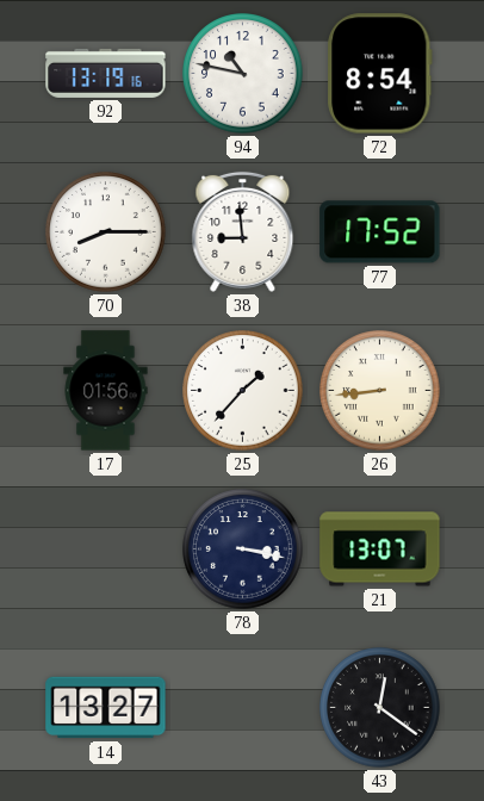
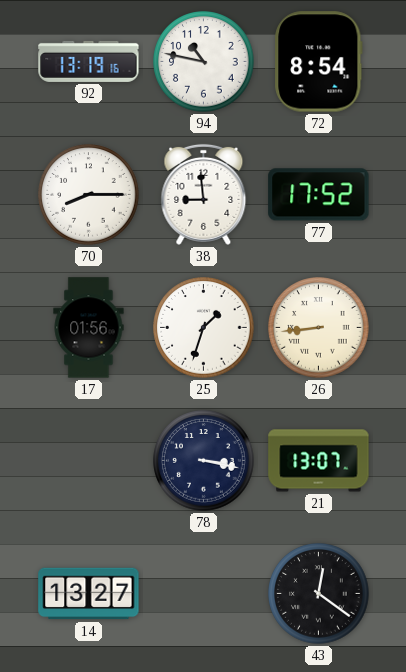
25: 1:37 -> 1:33 (204, 328)
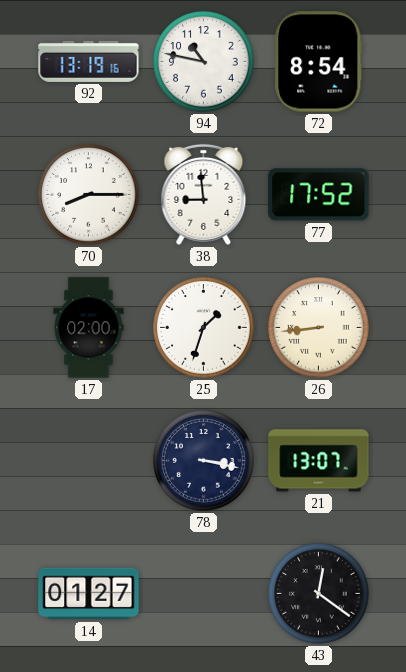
17: 01:56 -> 02:00 (89, 328)
14: 13:27 -> 01:27 (89, 594)
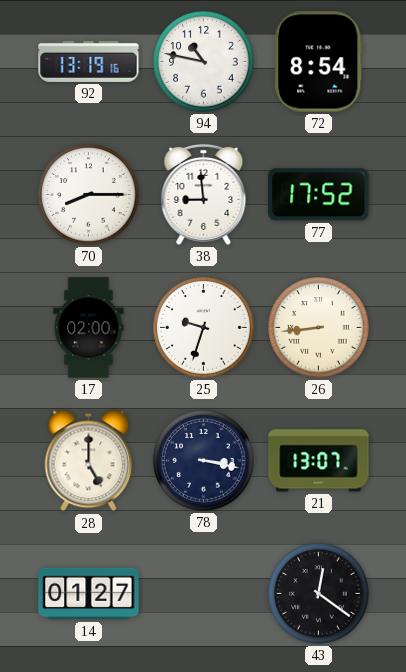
25: 1:33 -> 9:33 (204, 328)
28: none -> 5:00 (89, 461)
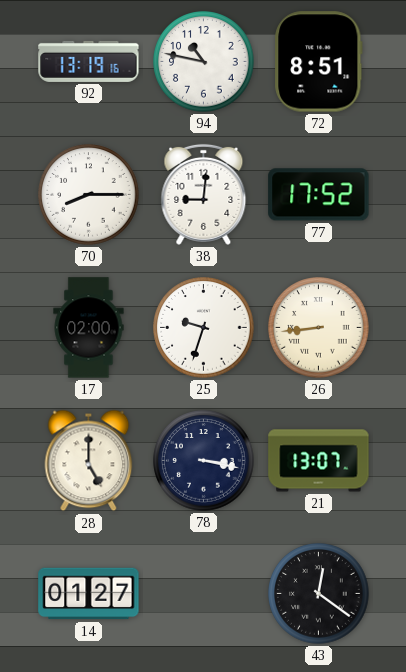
72: 8:54 -> 8:51 (319, 62)
38: 8:59 -> 9:01 (204, 194)
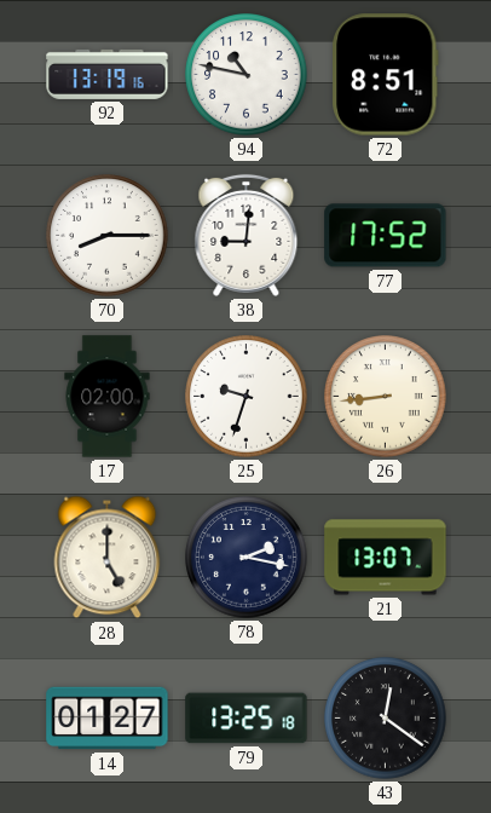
78: 3:17 -> 2:17 (247, 558)
79: none -> 13:25 (247, 719)
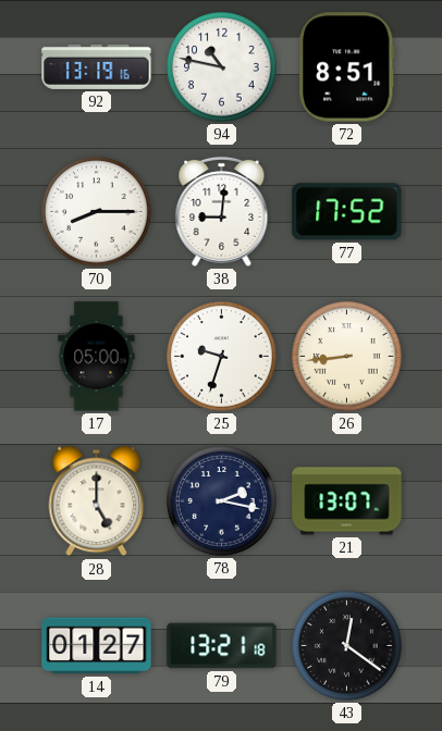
17: 02:00 -> 05:00 (97, 357)
79: 13:25 -> 13:21 (222, 646)
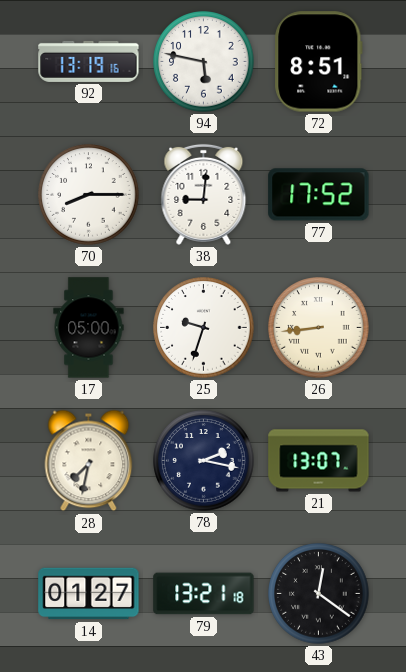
94: 10:47 -> 5:47 (204, 62)
28: 5:00 -> 7:32 (89, 461)
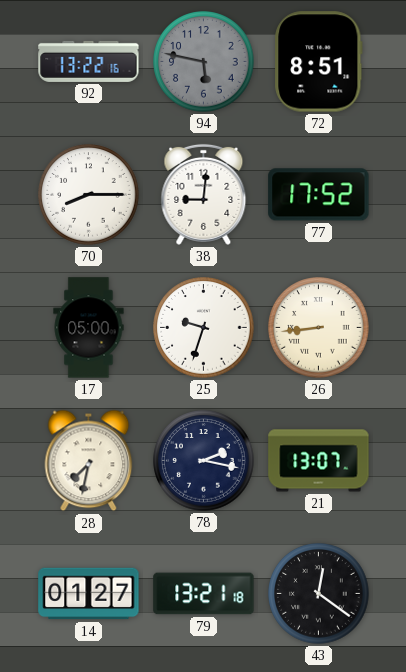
92: 13:19 -> 13:22 (89, 61)
94 dial: white -> grey (204, 62)
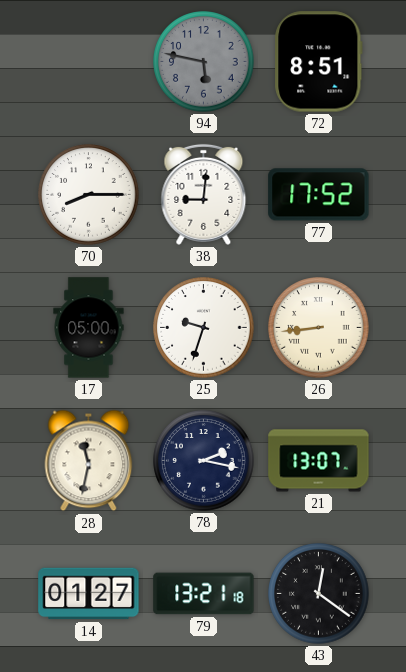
92: 13:22 -> none (89, 61)
28: 7:32 -> 11:32 (89, 461)
